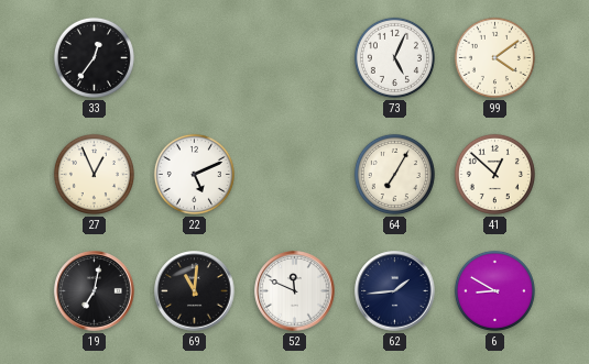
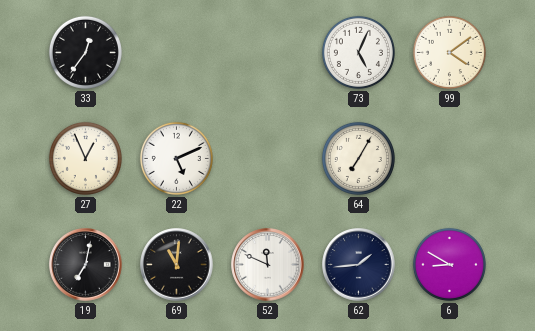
41: 12:52 -> none (494, 174)
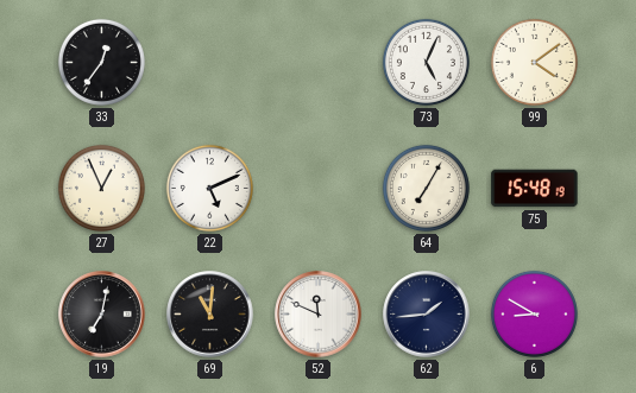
75: none -> 15:48 (535, 189)
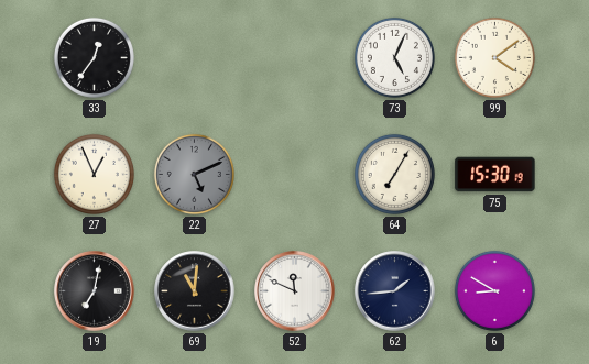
22 dial: white -> grey (194, 174)
75: 15:48 -> 15:30 (495, 175)
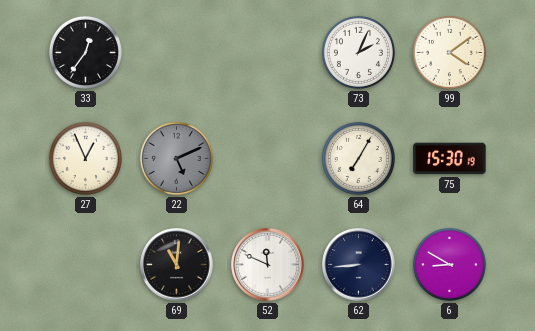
73: 5:04 -> 2:04 (358, 52)
19: 7:02 -> none (95, 291)
62: 1:44 -> 8:44 (359, 265)
